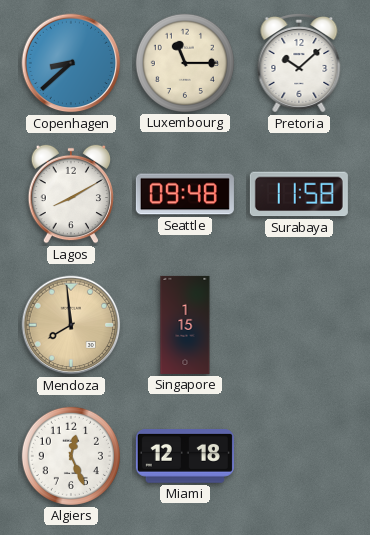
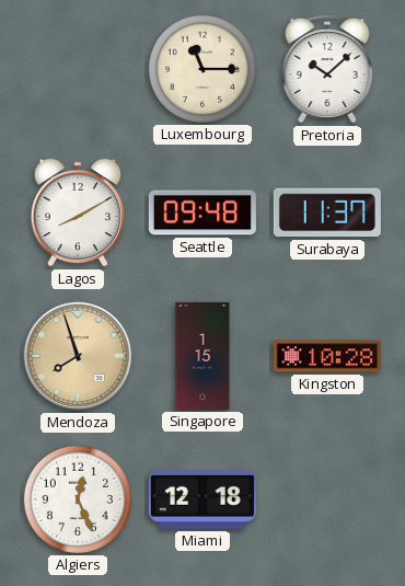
Copenhagen: 8:38 -> none (71, 63)
Surabaya: 11:58 -> 11:37 (327, 212)
Mendoza: 7:59 -> 7:57 (78, 356)
Kingston: none -> 10:28 (327, 356)
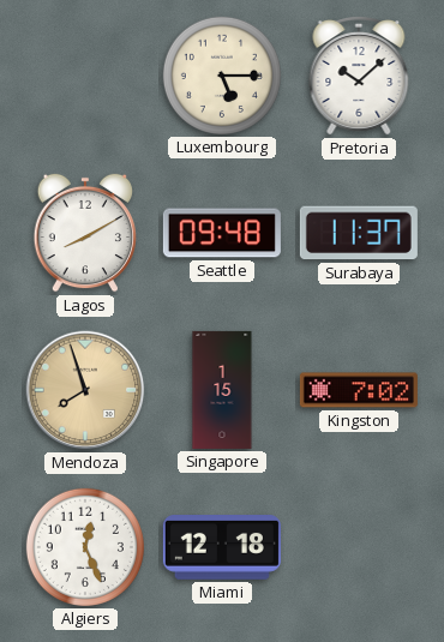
Luxembourg: 11:15 -> 5:15 (222, 76)
Kingston: 10:28 -> 7:02 (359, 390)
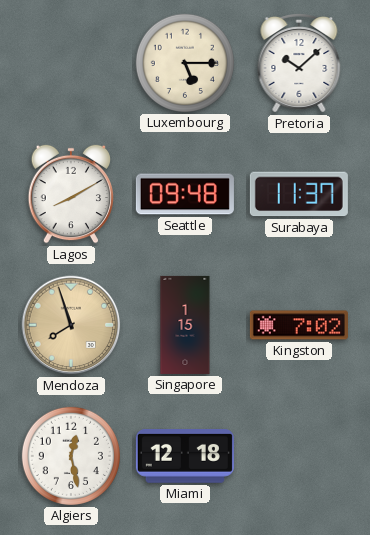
Algiers: 12:26 -> 12:28 (71, 456)
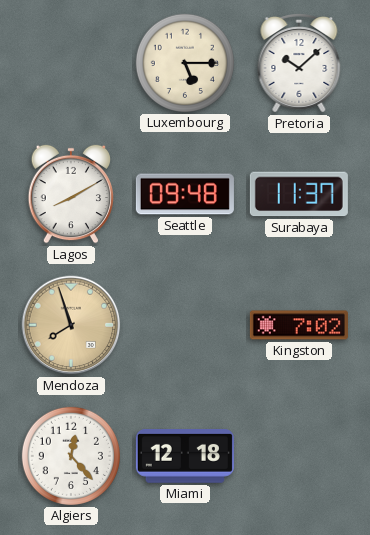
Singapore: 1:15 -> none (185, 325)
Algiers: 12:28 -> 12:23 (71, 456)
